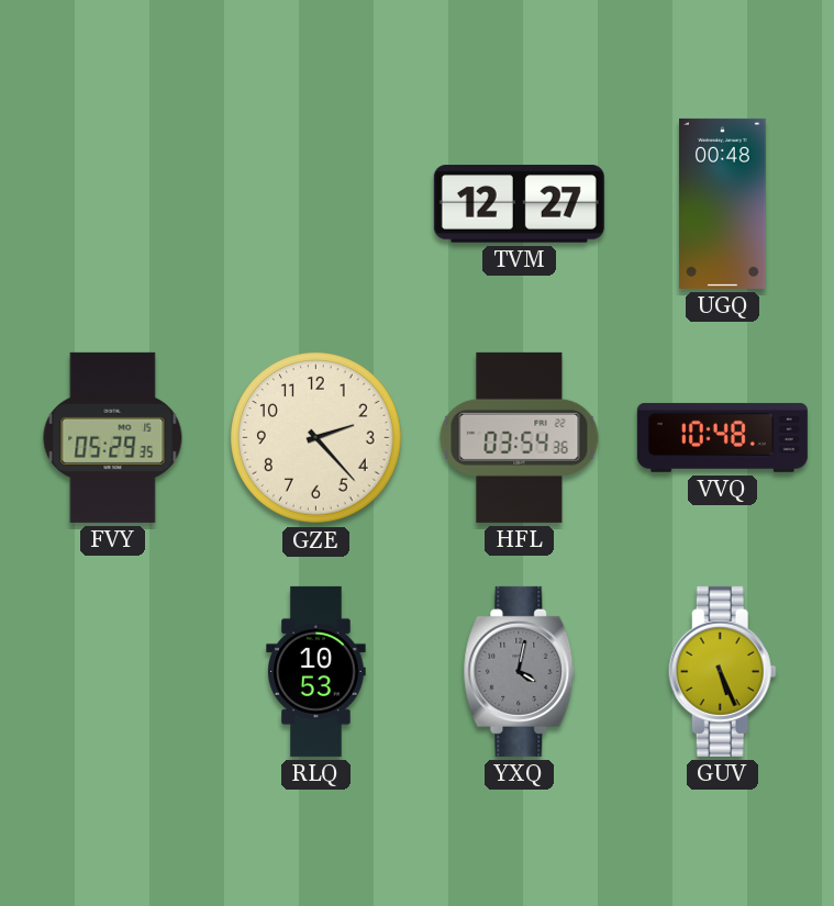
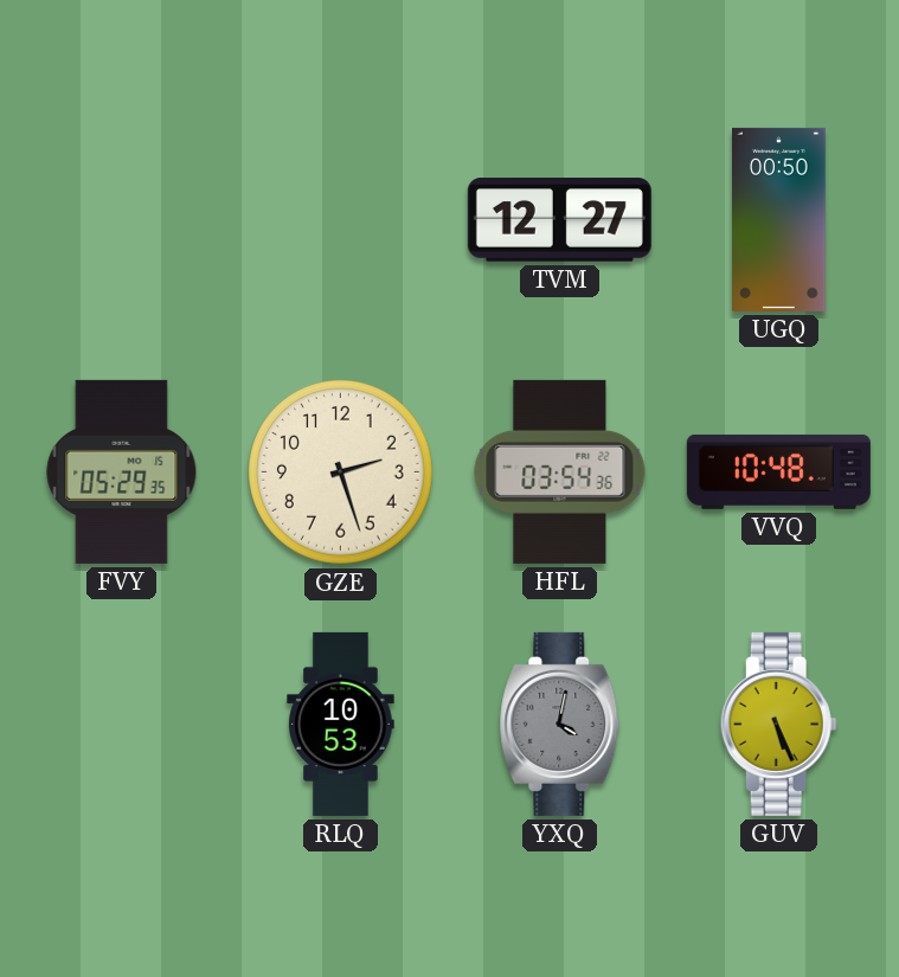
UGQ: 00:48 -> 00:50 (779, 219)
GZE: 2:23 -> 2:27 (341, 473)
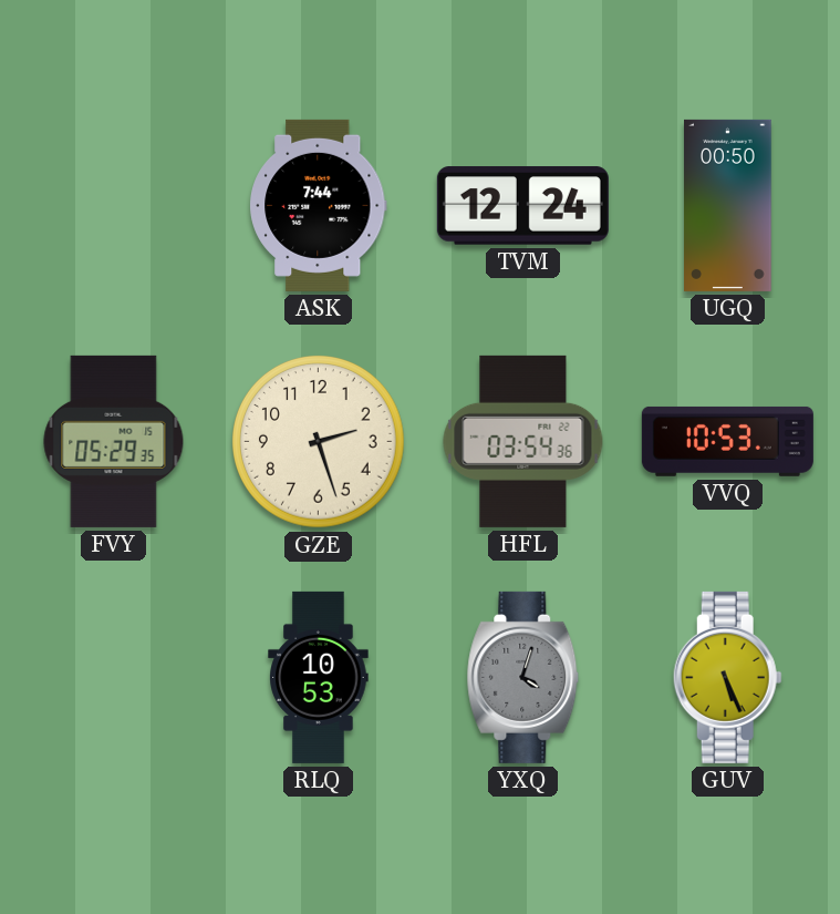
ASK: none -> 7:44 (319, 205)
TVM: 12:27 -> 12:24 (522, 206)
VVQ: 10:48 -> 10:53 (727, 441)
YXQ: 4:02 -> 4:03 (523, 677)
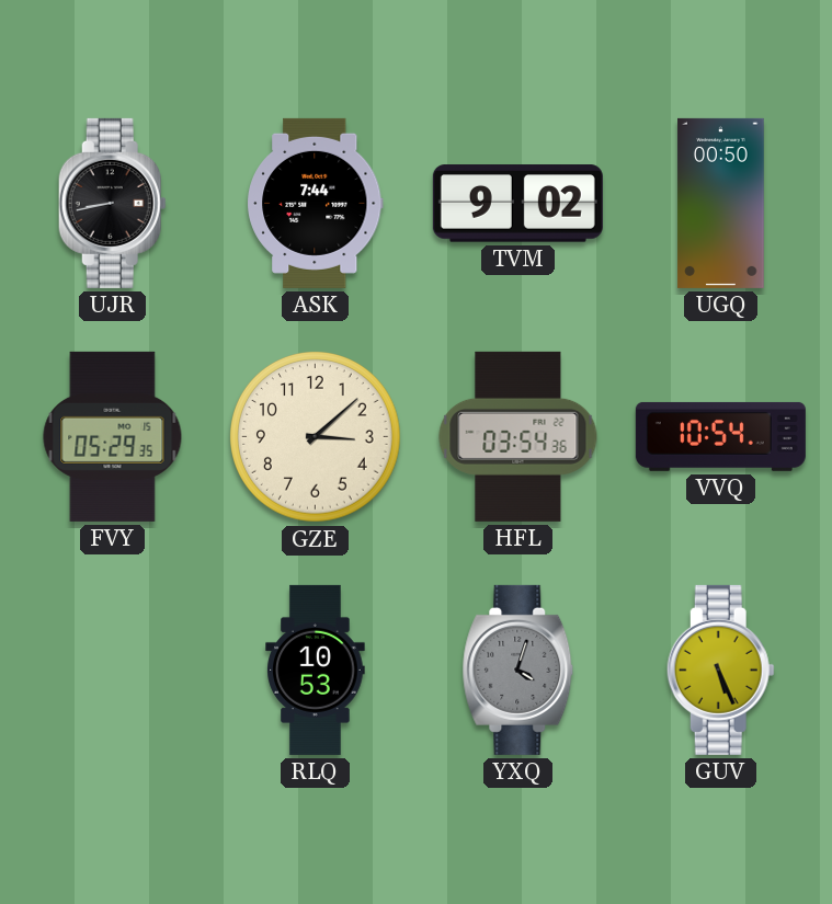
UJR: none -> 8:43 (112, 203)
TVM: 12:24 -> 9:02 (517, 204)
GZE: 2:27 -> 3:08 (316, 437)
VVQ: 10:53 -> 10:54 (720, 436)
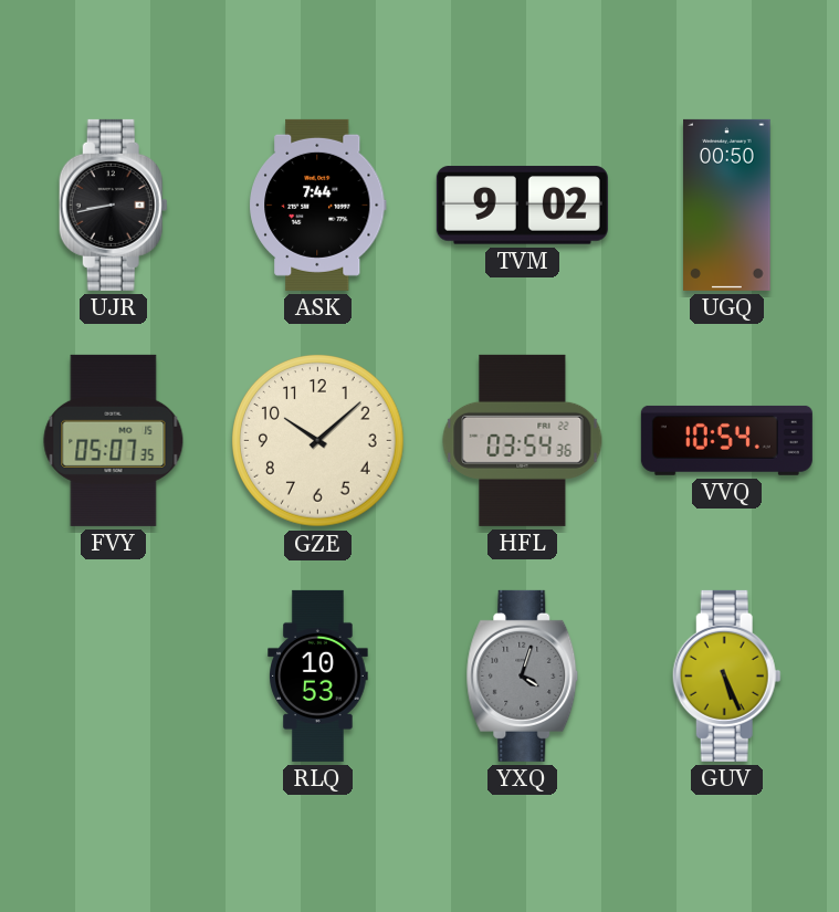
FVY: 05:29 -> 05:07 (114, 440)
GZE: 3:08 -> 10:08 (318, 441)
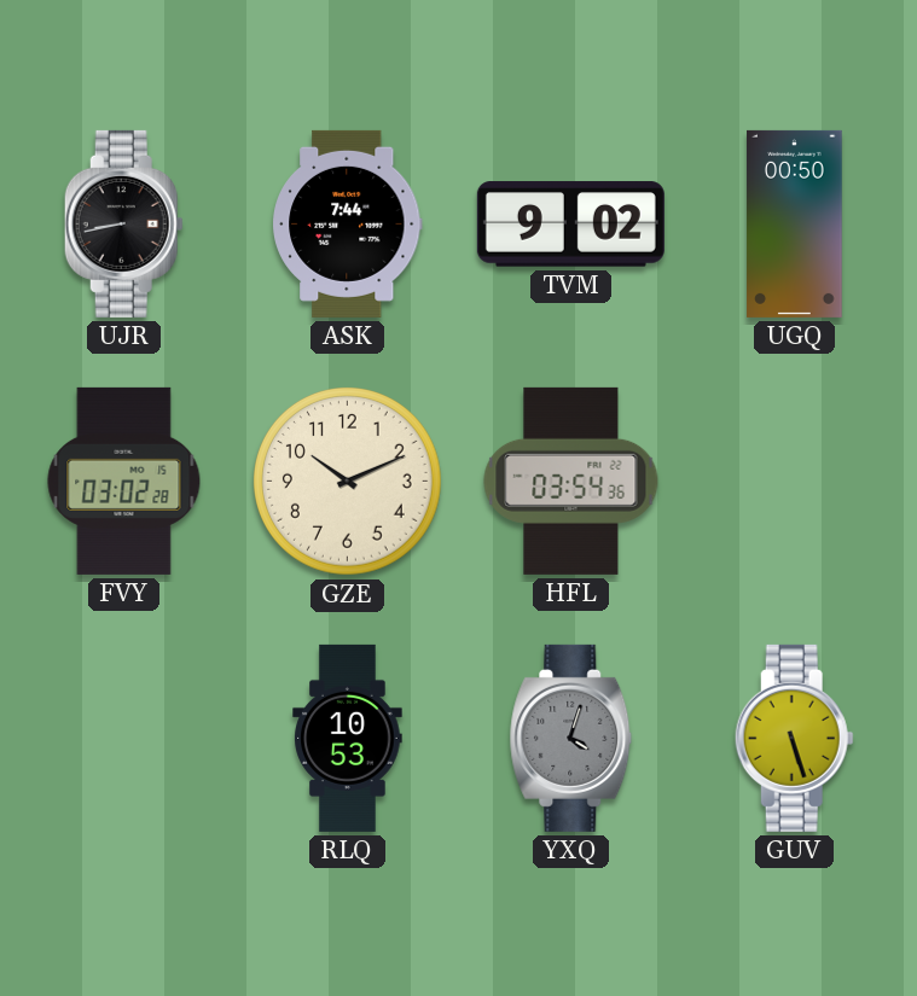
FVY: 05:07 -> 03:02 (124, 480)
GZE: 10:08 -> 10:11 (348, 482)
VVQ: 10:54 -> none (726, 440)
GUV: 5:26 -> 5:27 (794, 738)
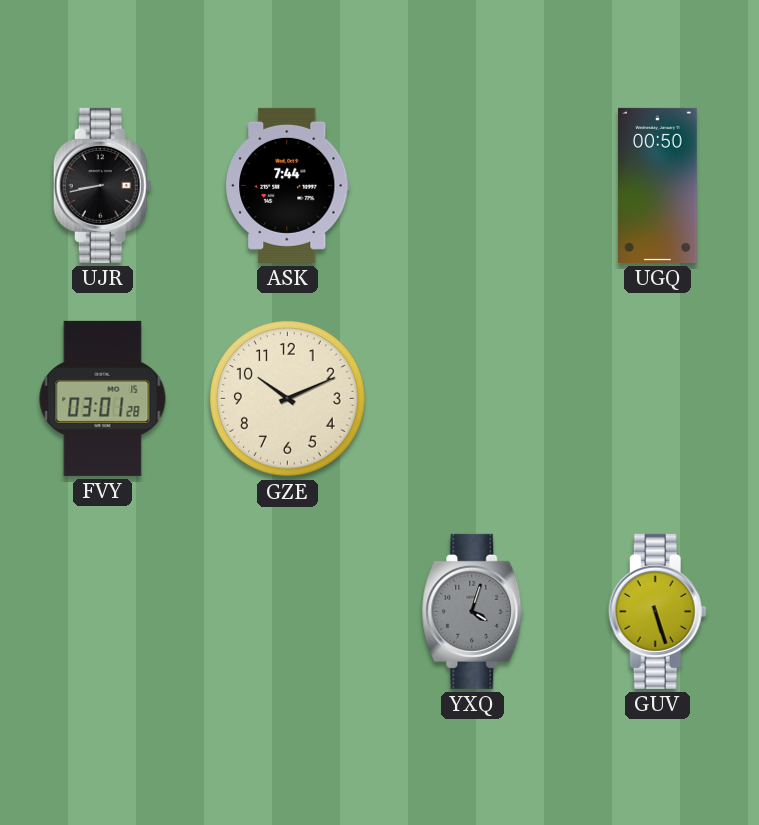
TVM: 9:02 -> none (570, 225)
FVY: 03:02 -> 03:01 (103, 398)
HFL: 03:54 -> none (571, 480)
RLQ: 10:53 -> none (348, 738)
